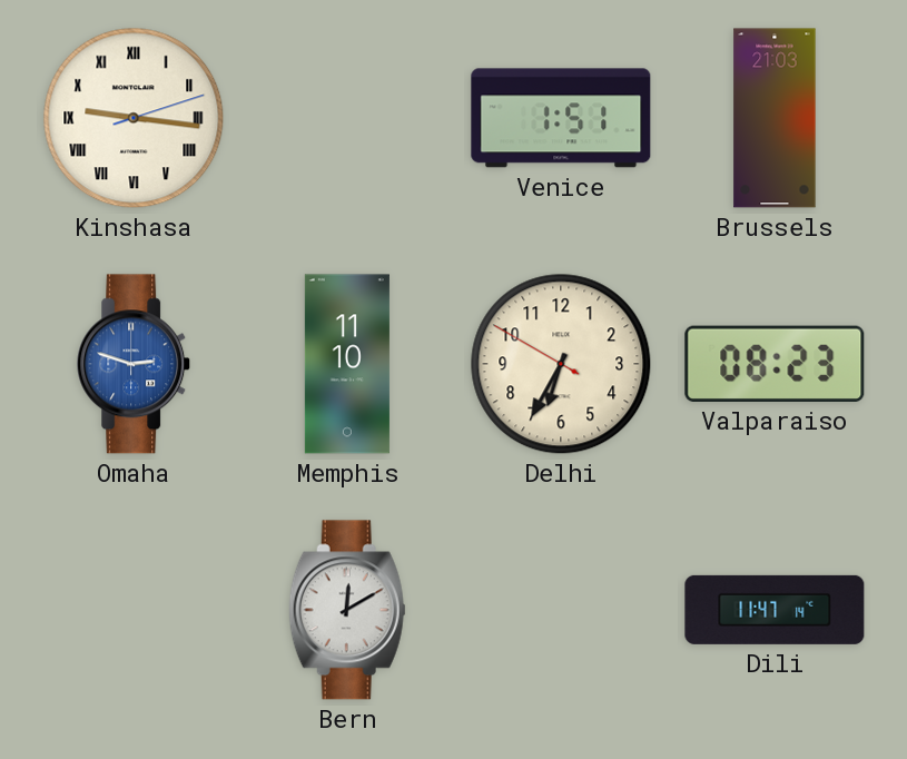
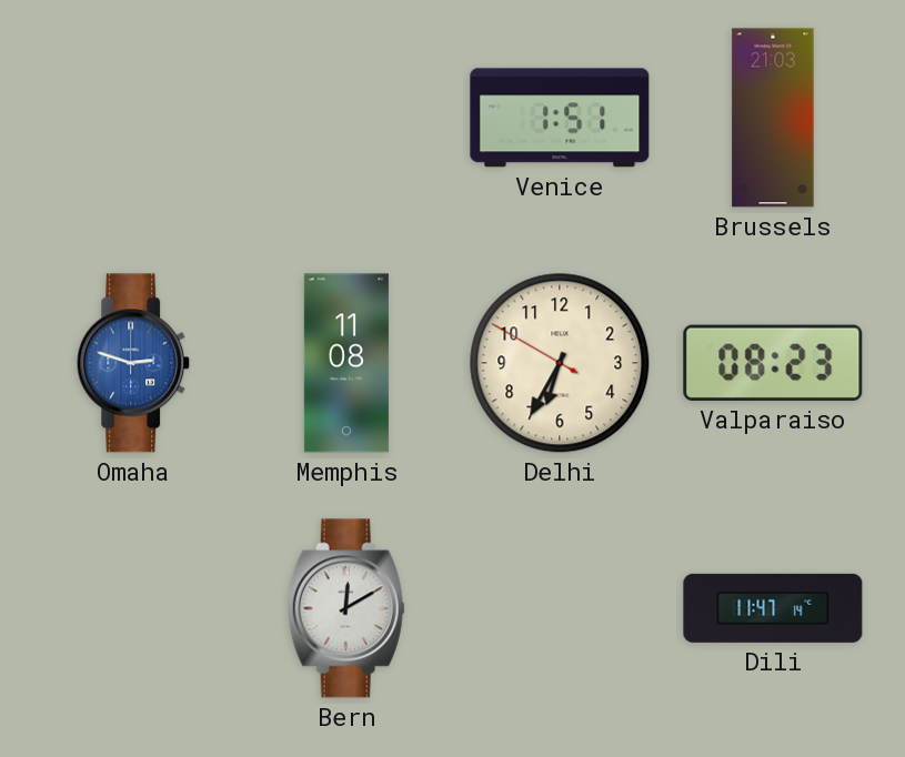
Kinshasa: 9:16 -> none (134, 118)
Memphis: 11:10 -> 11:08 (346, 363)
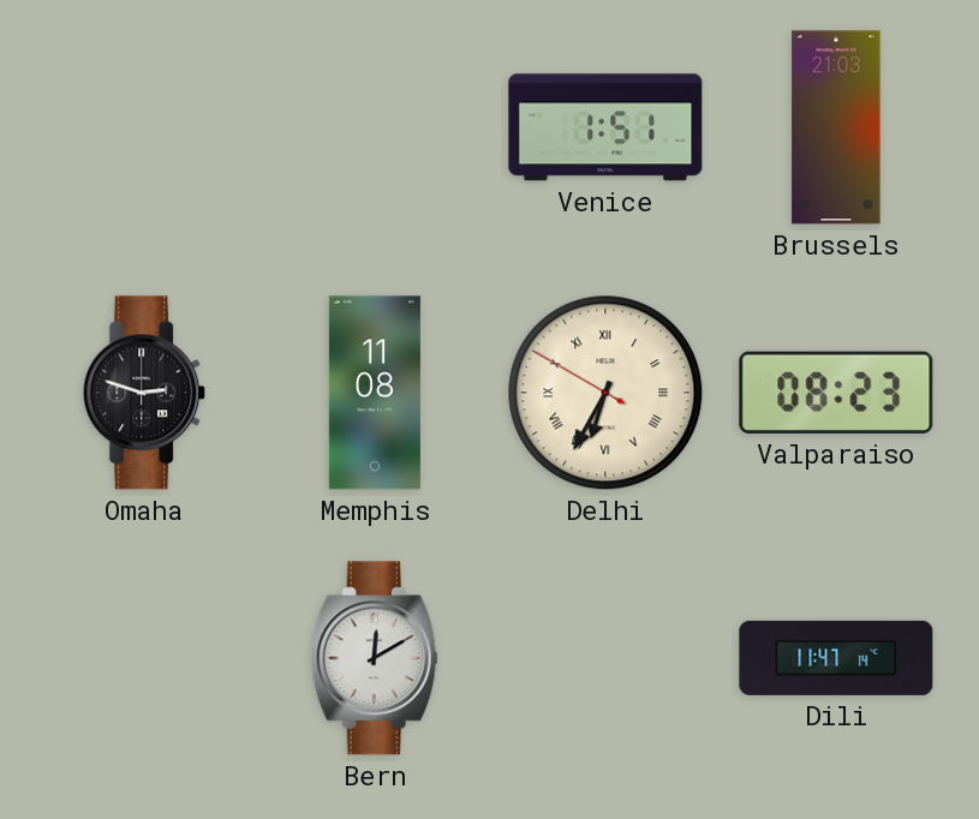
Omaha dial: blue -> black (145, 393)
Delhi numerals: Arabic -> Roman (605, 393)
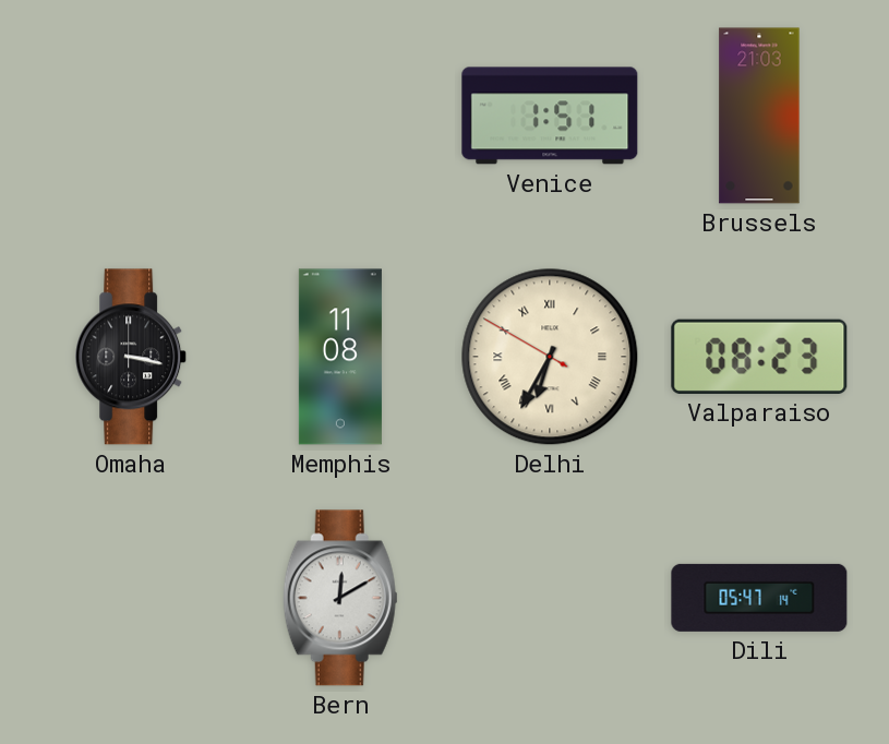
Omaha: 2:48 -> 3:17 (132, 357)
Dili: 11:47 -> 05:47 (759, 598)
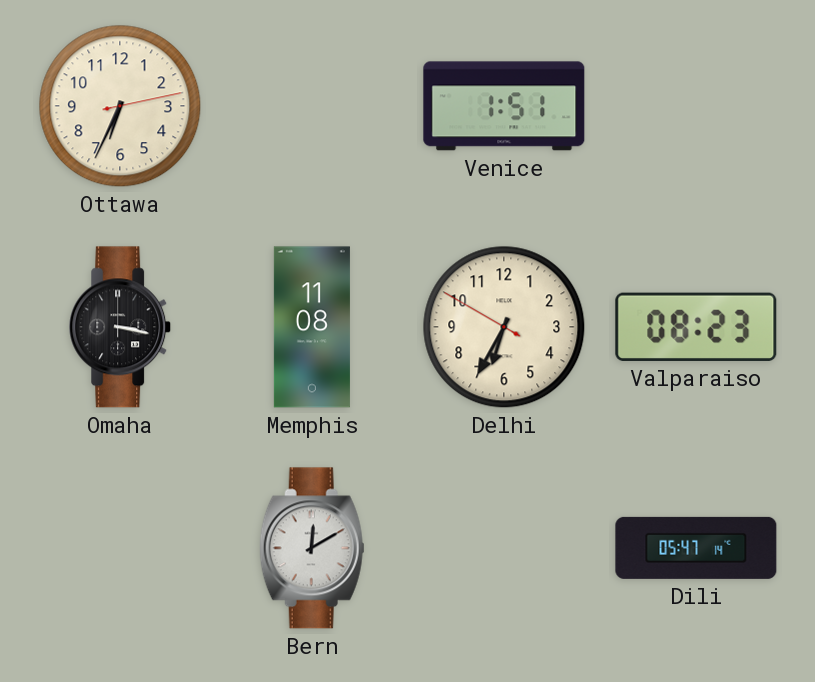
Ottawa: none -> 6:34 (120, 106)
Brussels: 21:03 -> none (759, 116)
Delhi numerals: Roman -> Arabic (504, 327)
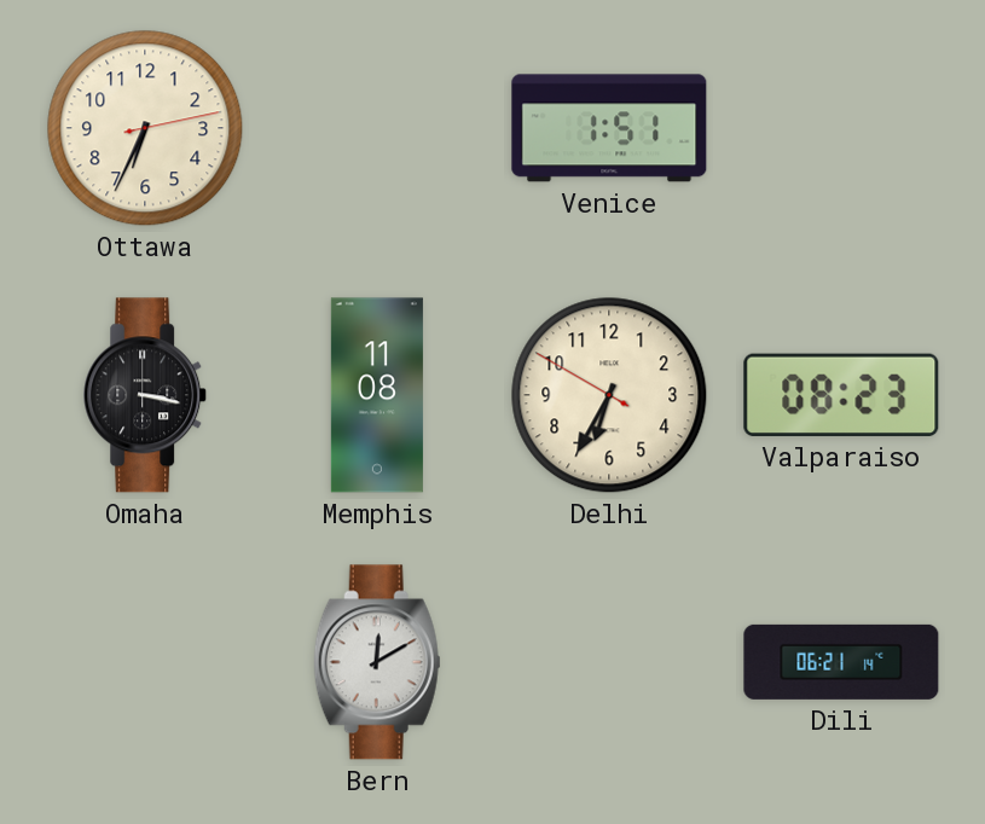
Dili: 05:47 -> 06:21 (841, 662)
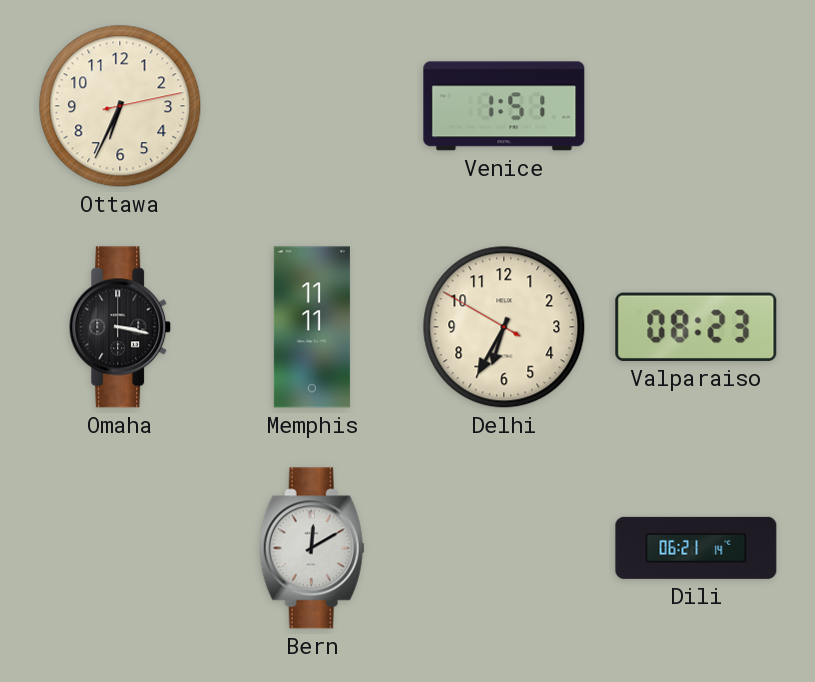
Memphis: 11:08 -> 11:11 (312, 327)
